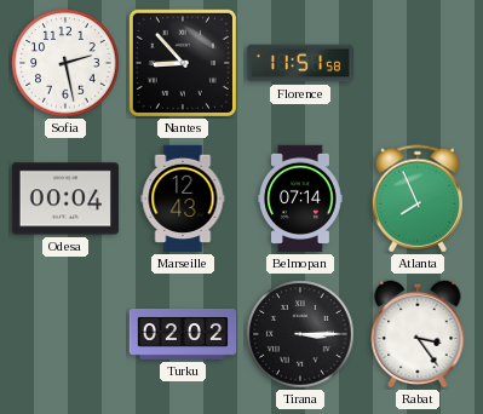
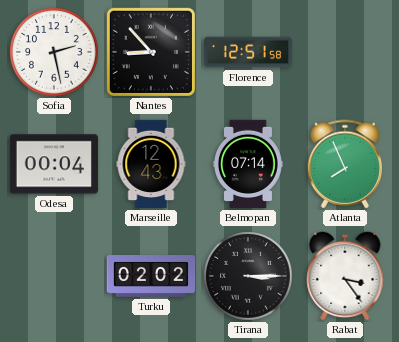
Florence: 11:51 -> 12:51 (248, 52)
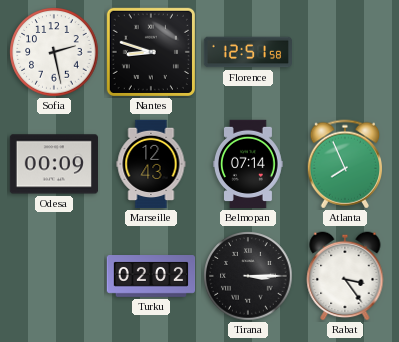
Nantes: 8:53 -> 8:48 (151, 52)
Odesa: 00:04 -> 00:09 (53, 164)
